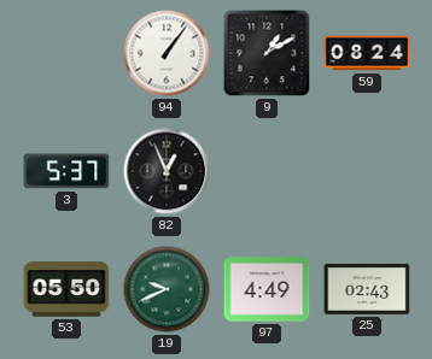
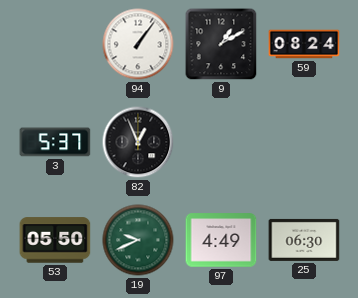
25: 02:43 -> 06:30 (304, 240)
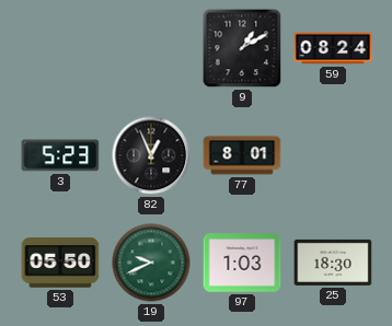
94: 1:06 -> none (138, 44)
3: 5:37 -> 5:23 (60, 155)
77: none -> 8:01 (242, 155)
97: 4:49 -> 1:03 (242, 263)
25: 06:30 -> 18:30 (333, 263)
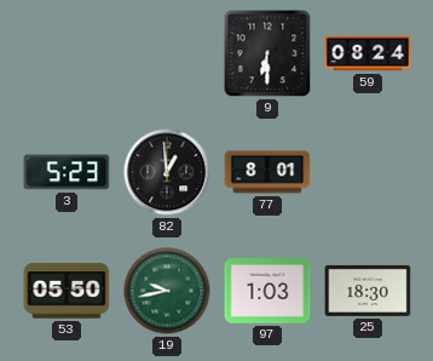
9: 1:10 -> 6:30 (267, 53)
82: 12:56 -> 12:59 (167, 172)
19: 9:41 -> 9:43 (167, 291)
